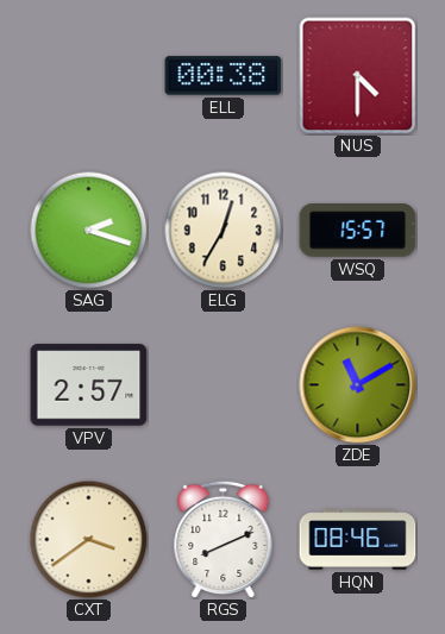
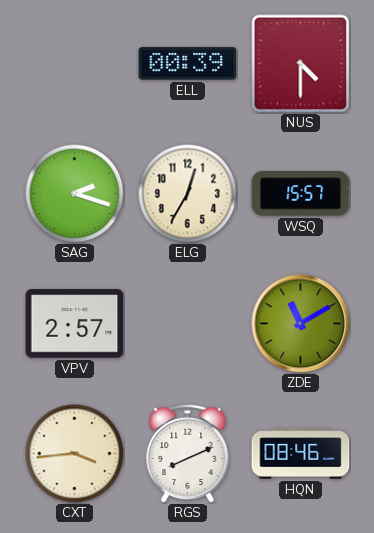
ELL: 00:38 -> 00:39 (188, 64)
CXT: 3:39 -> 3:44 (75, 454)
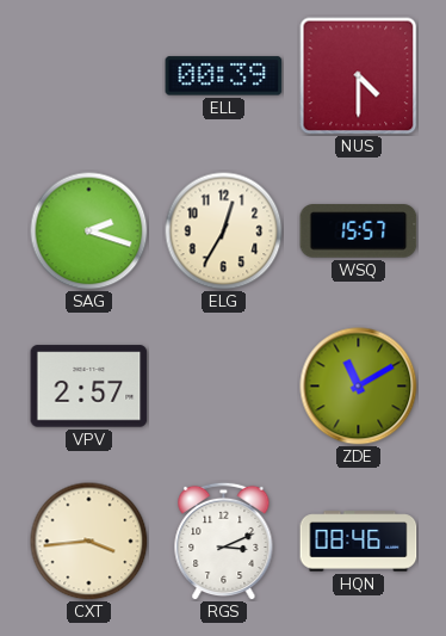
RGS: 8:11 -> 3:11 (224, 541)
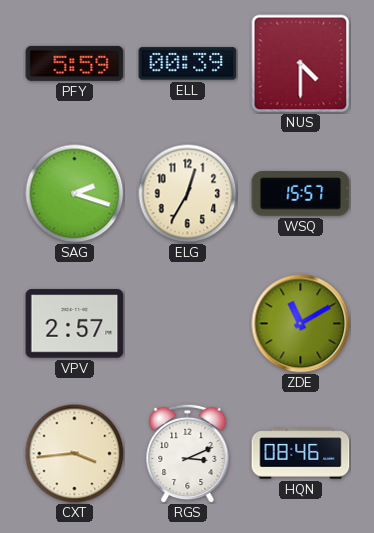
PFY: none -> 5:59 (75, 63)
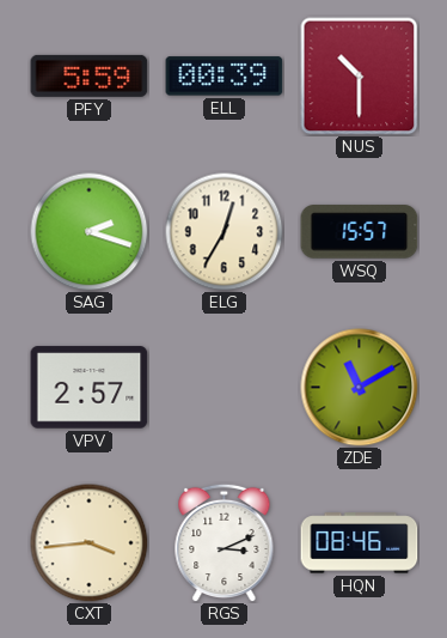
NUS: 4:30 -> 10:30 (360, 77)
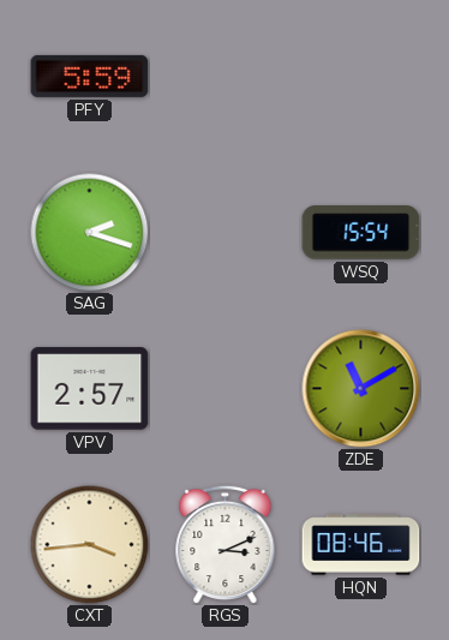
ELL: 00:39 -> none (225, 77)
NUS: 10:30 -> none (360, 77)
ELG: 12:35 -> none (225, 232)
WSQ: 15:57 -> 15:54 (361, 233)
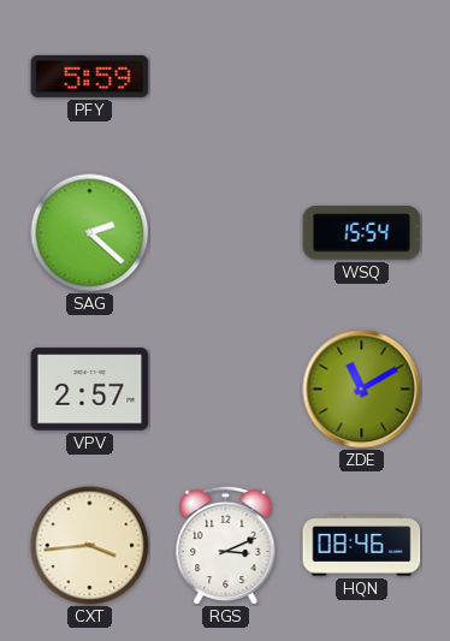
SAG: 2:18 -> 2:22 (90, 233)
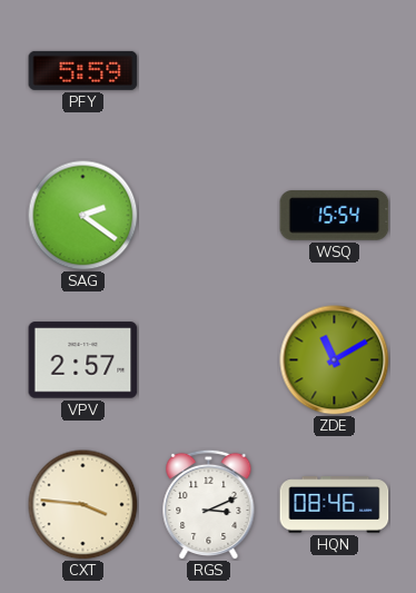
SAG: 2:22 -> 2:21 (83, 216)
CXT: 3:44 -> 3:46 (83, 505)
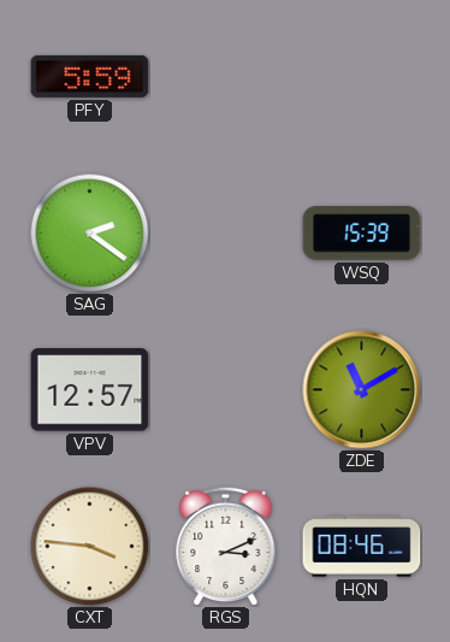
WSQ: 15:54 -> 15:39 (362, 234)
VPV: 2:57 -> 12:57 (90, 390)
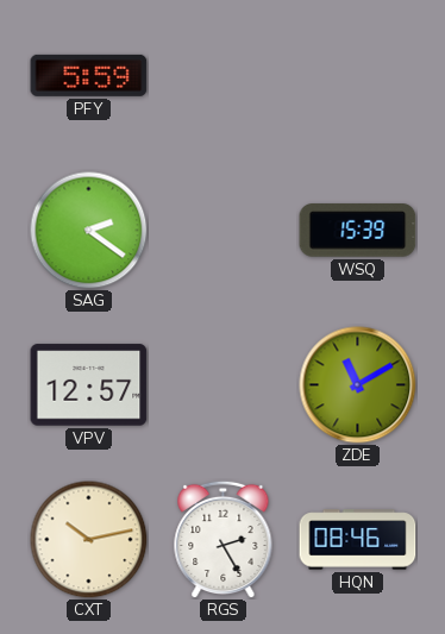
CXT: 3:46 -> 10:13 (89, 540)
RGS: 3:11 -> 2:25 (224, 539)
